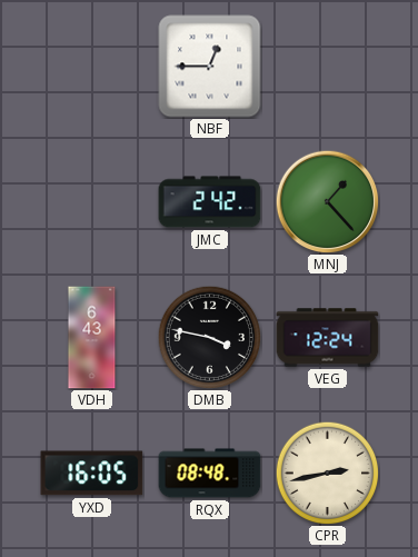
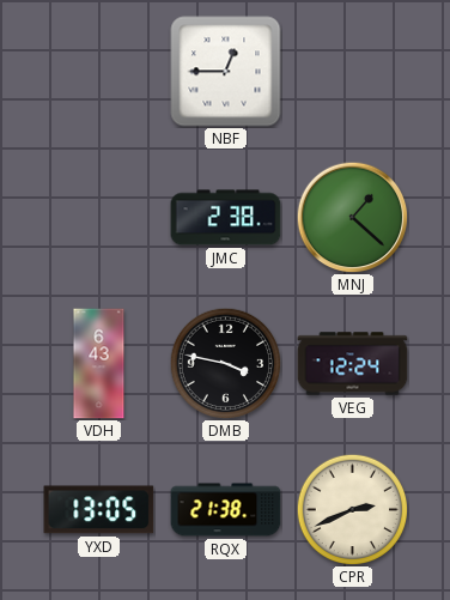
JMC: 2:42 -> 2:38 (226, 218)
MNJ: 1:23 -> 1:22 (352, 217)
YXD: 16:05 -> 13:05 (99, 510)
RQX: 08:48 -> 21:38 (226, 510)
CPR: 2:43 -> 2:41 (352, 509)
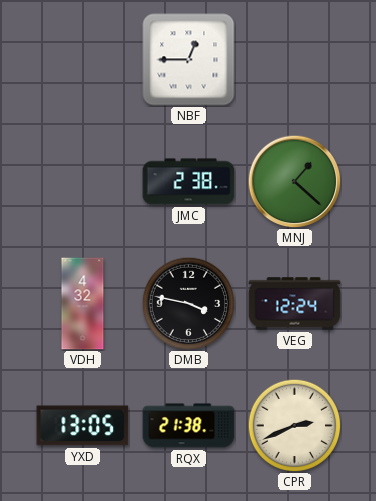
VDH: 6:43 -> 4:32 (83, 304)
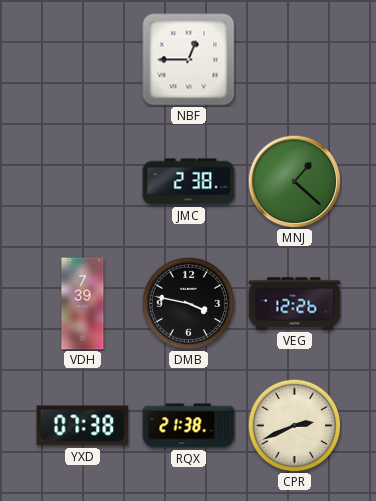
VDH: 4:32 -> 7:39 (83, 304)
VEG: 12:24 -> 12:26 (295, 304)
YXD: 13:05 -> 07:38 (83, 426)
